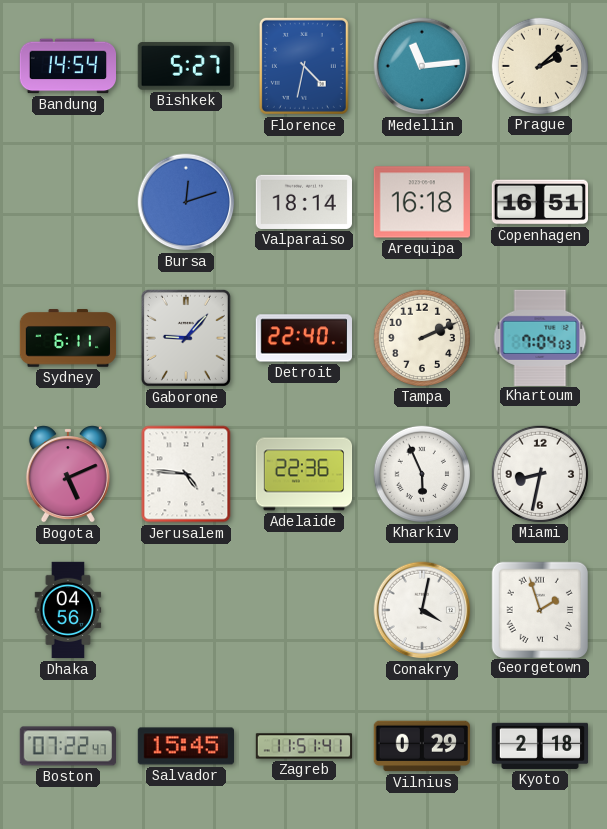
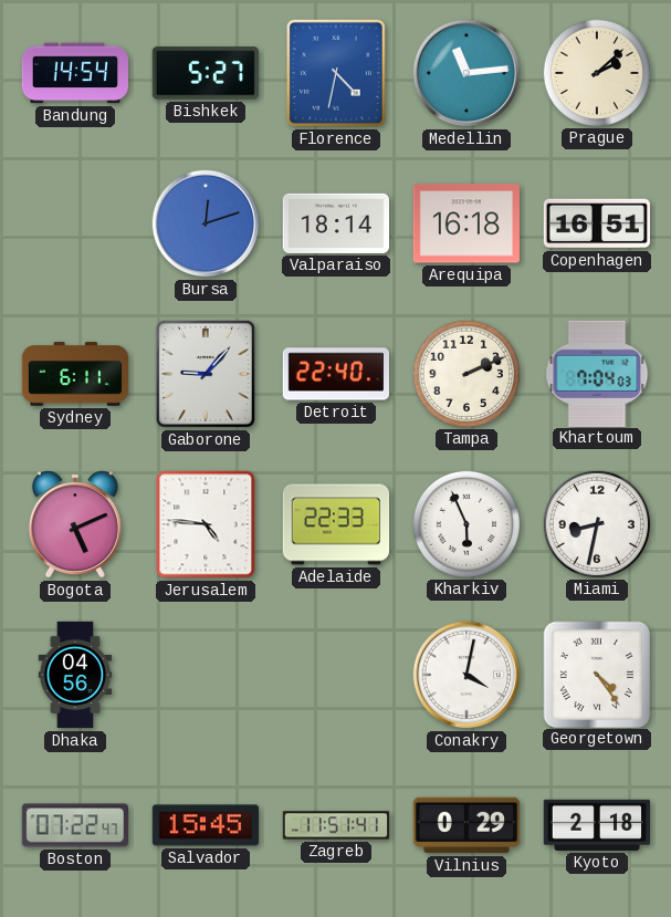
Adelaide: 22:36 -> 22:33 (336, 524)
Georgetown: 1:57 -> 4:24 (596, 674)
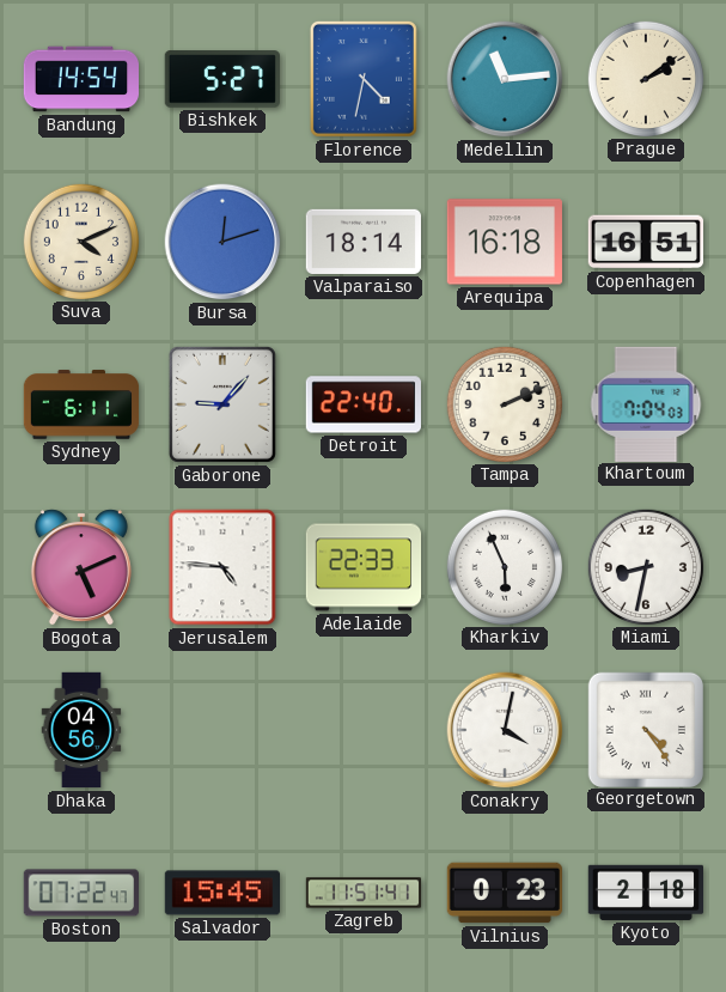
Prague: 2:08 -> 2:09 (645, 78)
Suva: none -> 4:11 (80, 241)
Vilnius: 0:29 -> 0:23 (504, 893)
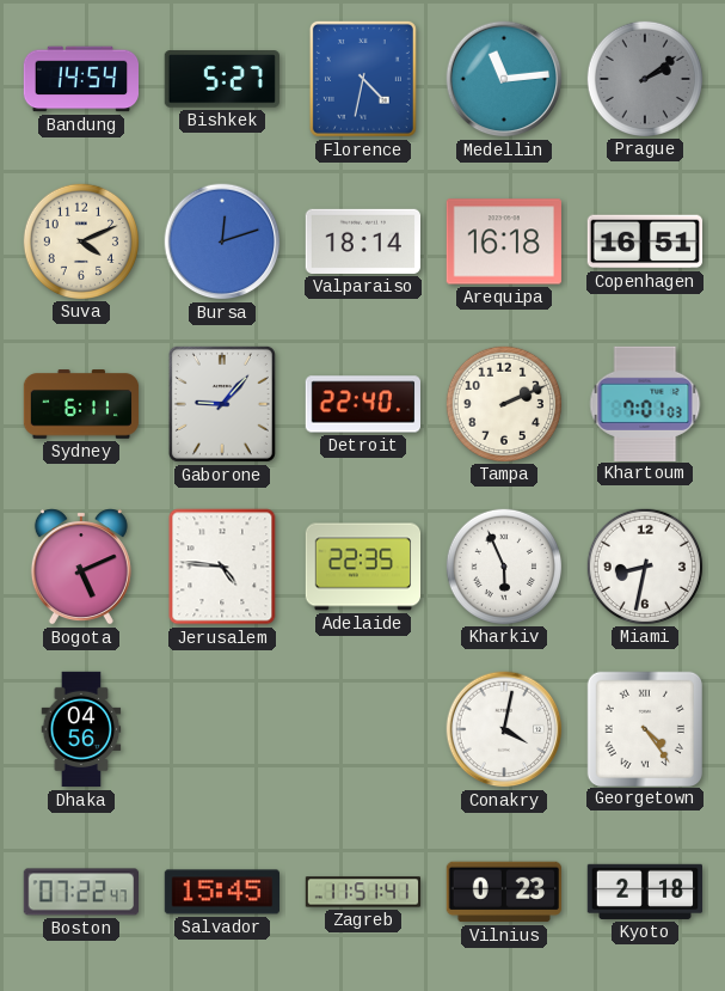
Prague dial: cream -> grey (644, 78)
Khartoum: 7:04 -> 7:01 (645, 403)
Adelaide: 22:33 -> 22:35 (363, 567)
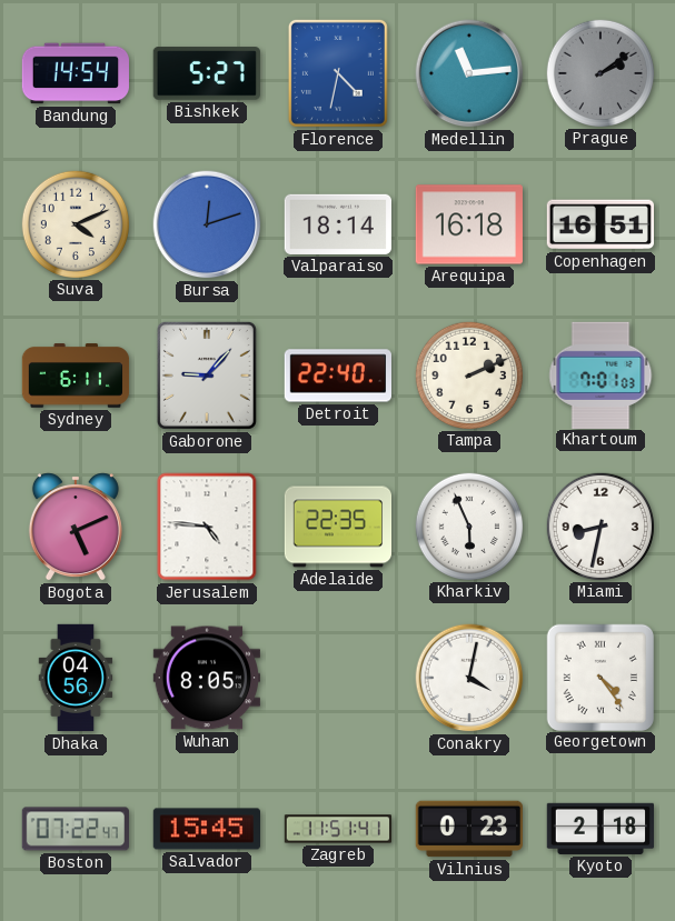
Wuhan: none -> 8:05 (206, 678)
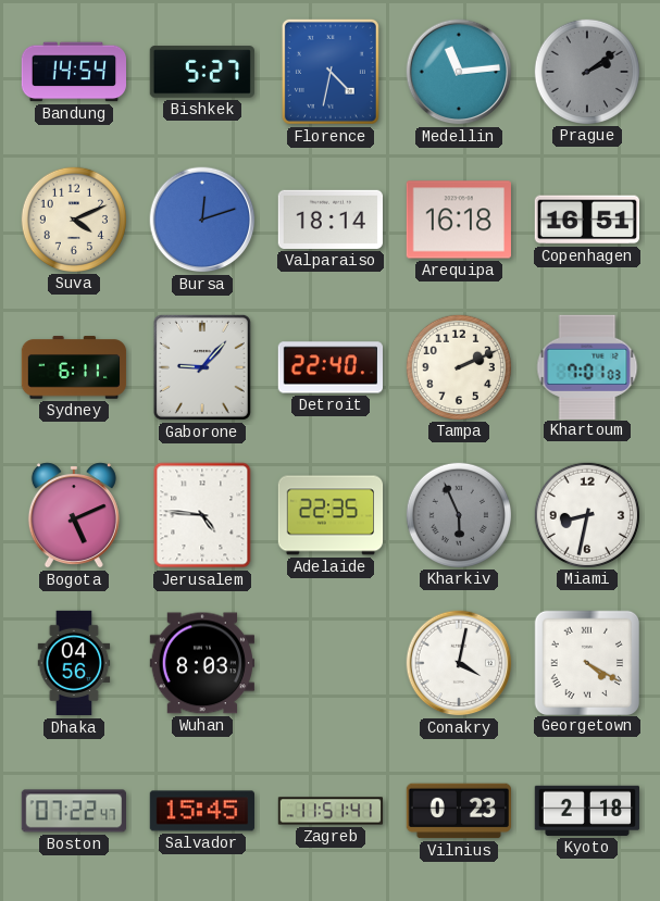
Kharkiv dial: white -> grey (458, 514)
Wuhan: 8:05 -> 8:03 (201, 663)
Georgetown: 4:24 -> 4:20 (586, 662)
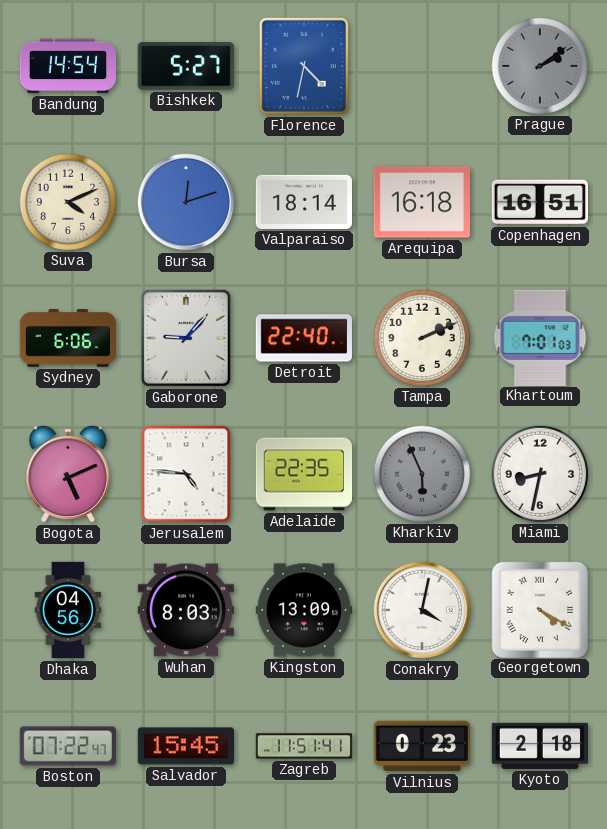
Medellin: 11:14 -> none (459, 72)
Sydney: 6:11 -> 6:06 (68, 338)
Kingston: none -> 13:09 (303, 610)
